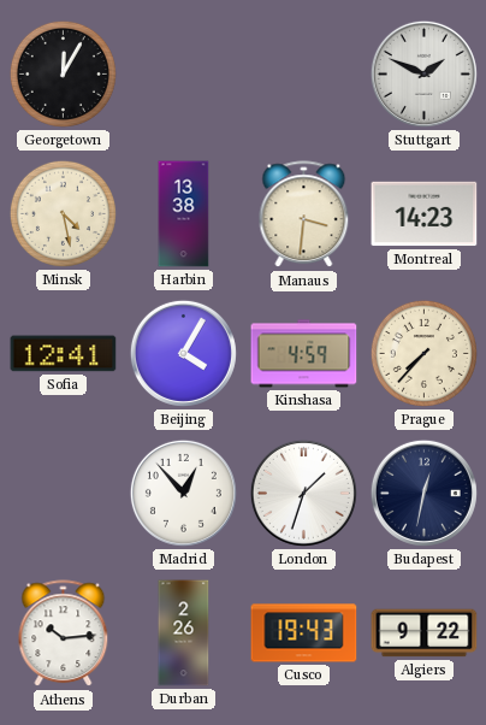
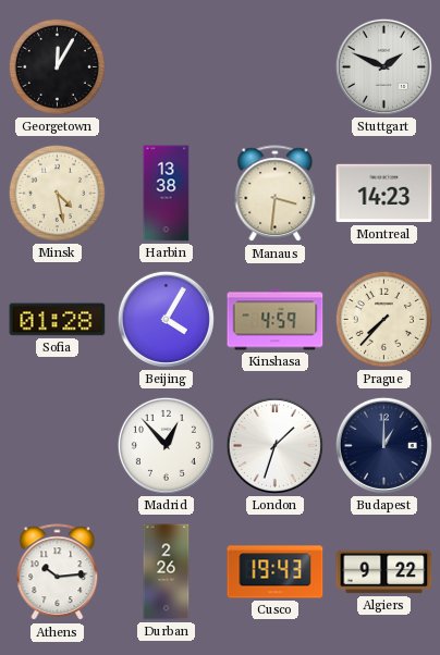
Sofia: 12:41 -> 01:28 (58, 320)
Budapest: 12:32 -> 1:00 (383, 445)
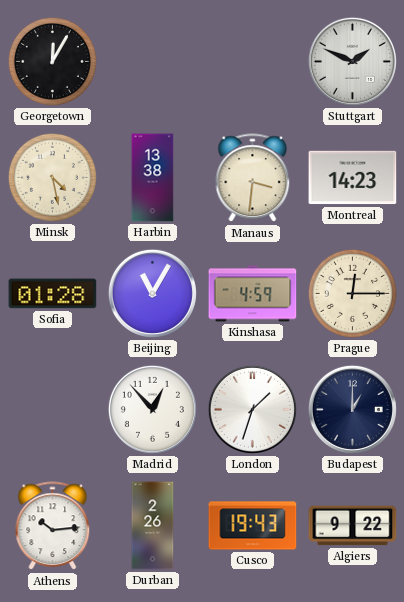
Beijing: 4:05 -> 11:05 (152, 293)
Prague: 7:37 -> 12:15 (352, 293)
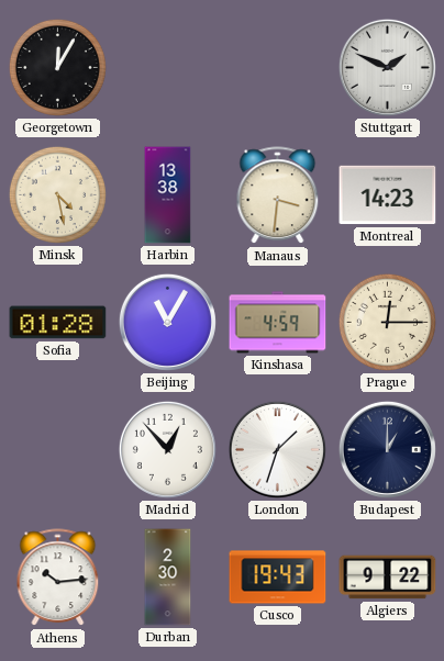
Durban: 2:26 -> 2:30 (168, 578)
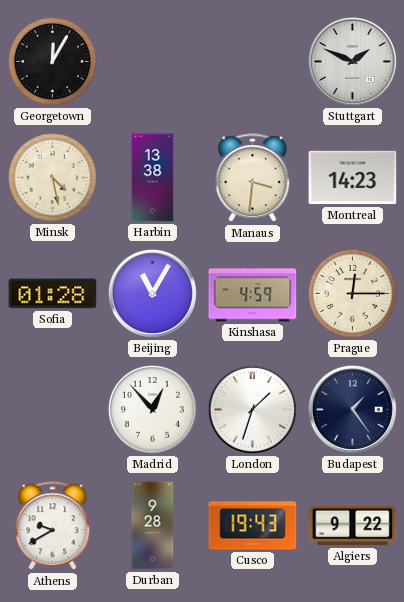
Budapest: 1:00 -> 1:24 (352, 409)
Athens: 10:14 -> 9:40 (53, 526)
Durban: 2:30 -> 9:28 (153, 526)
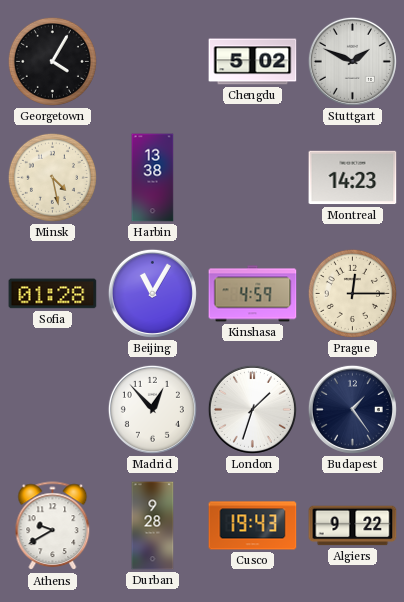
Georgetown: 12:05 -> 4:05 (52, 61)
Chengdu: none -> 5:02 (253, 62)
Manaus: 3:31 -> none (253, 178)
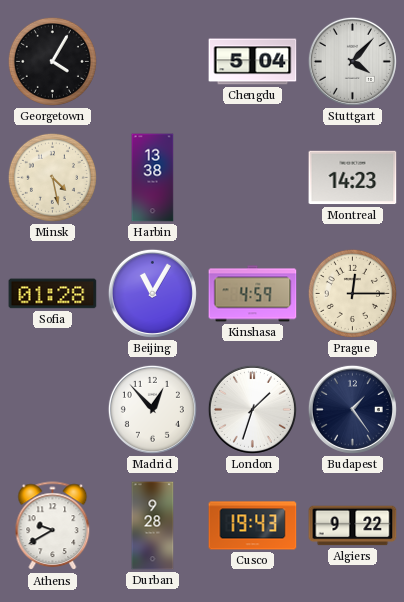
Chengdu: 5:02 -> 5:04 (253, 62)
Stuttgart: 1:49 -> 4:07 (352, 61)
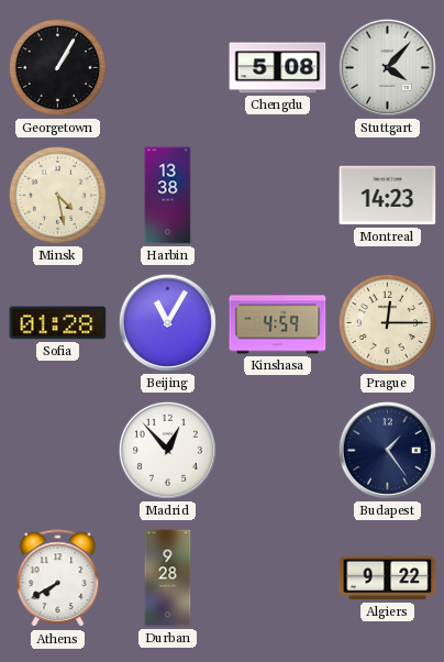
Georgetown: 4:05 -> 1:05 (57, 67)
Chengdu: 5:04 -> 5:08 (278, 68)
London: 1:33 -> none (252, 409)
Athens: 9:40 -> 7:40 (58, 578)
Cusco: 19:43 -> none (253, 526)
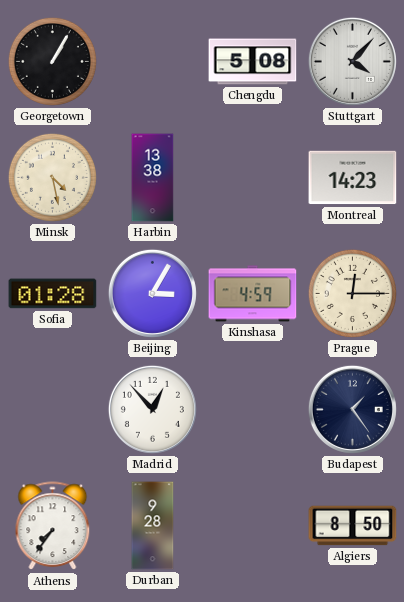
Beijing: 11:05 -> 3:05 (152, 293)
Athens: 7:40 -> 7:36 (53, 526)
Algiers: 9:22 -> 8:50 (353, 526)
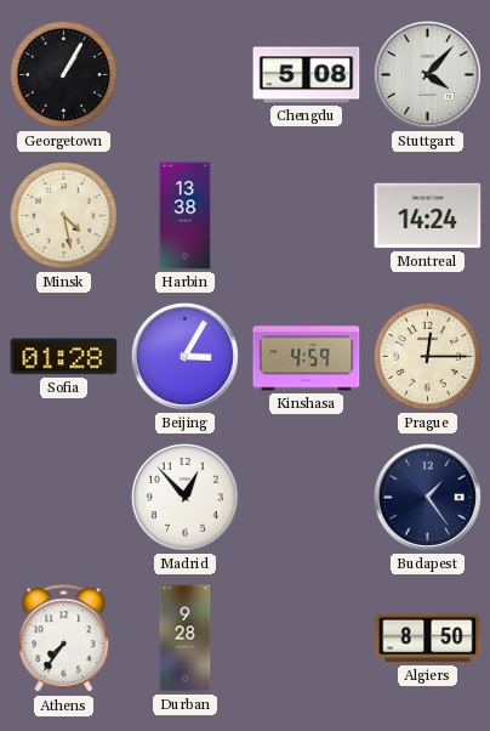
Montreal: 14:23 -> 14:24 (428, 216)
